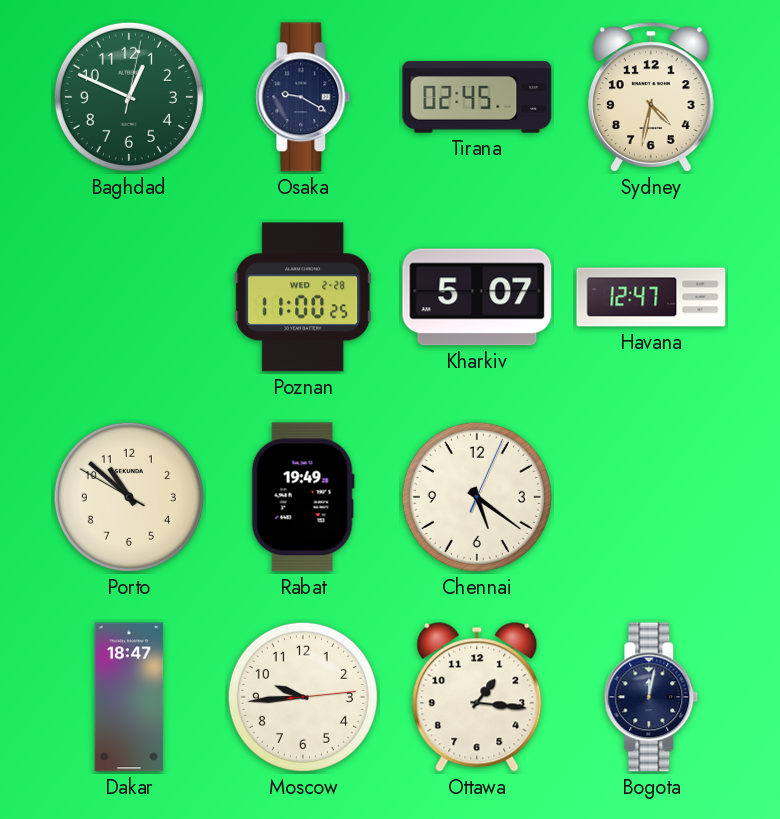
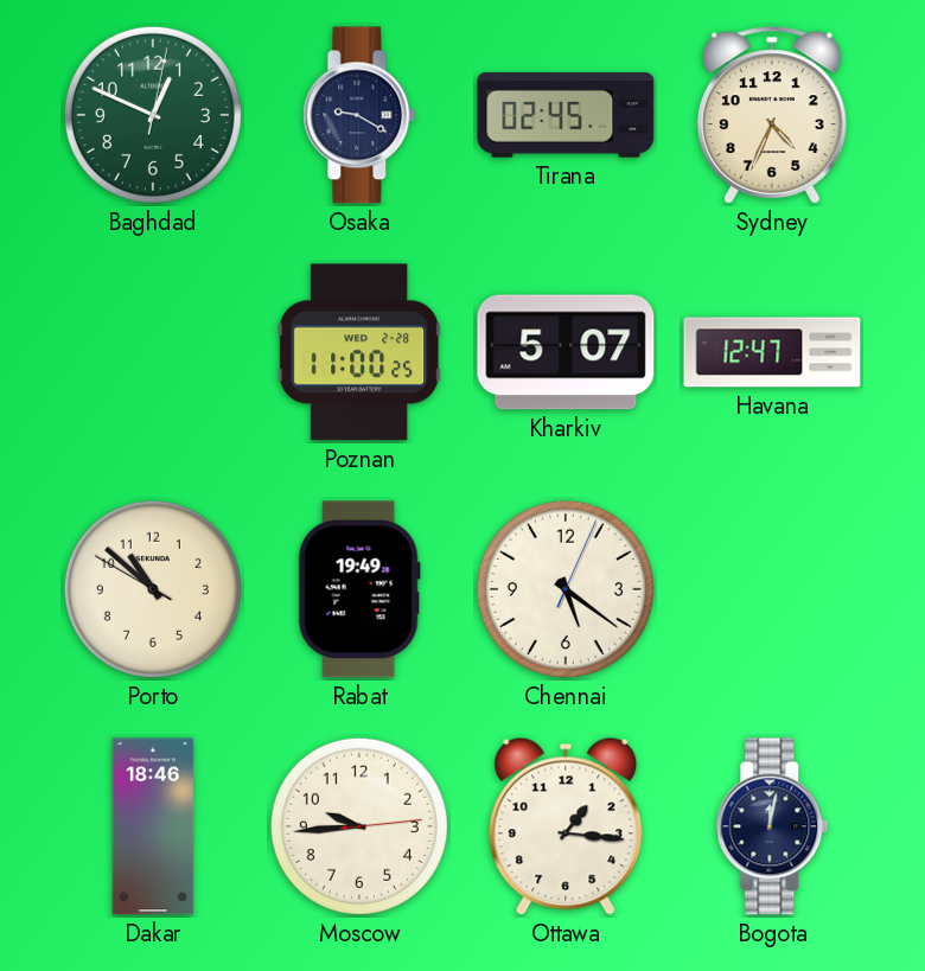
Sydney: 4:32 -> 4:34 (772, 115)
Dakar: 18:47 -> 18:46 (153, 826)
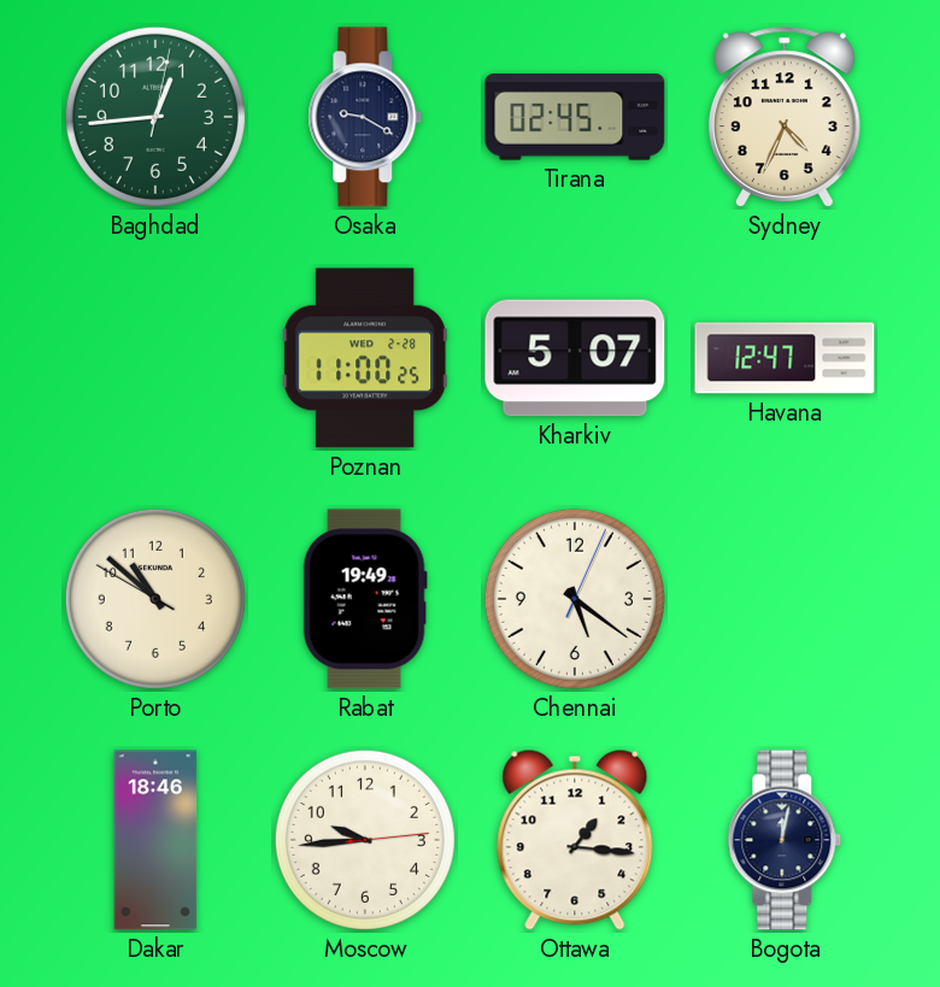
Baghdad: 12:49 -> 12:44 (155, 117)
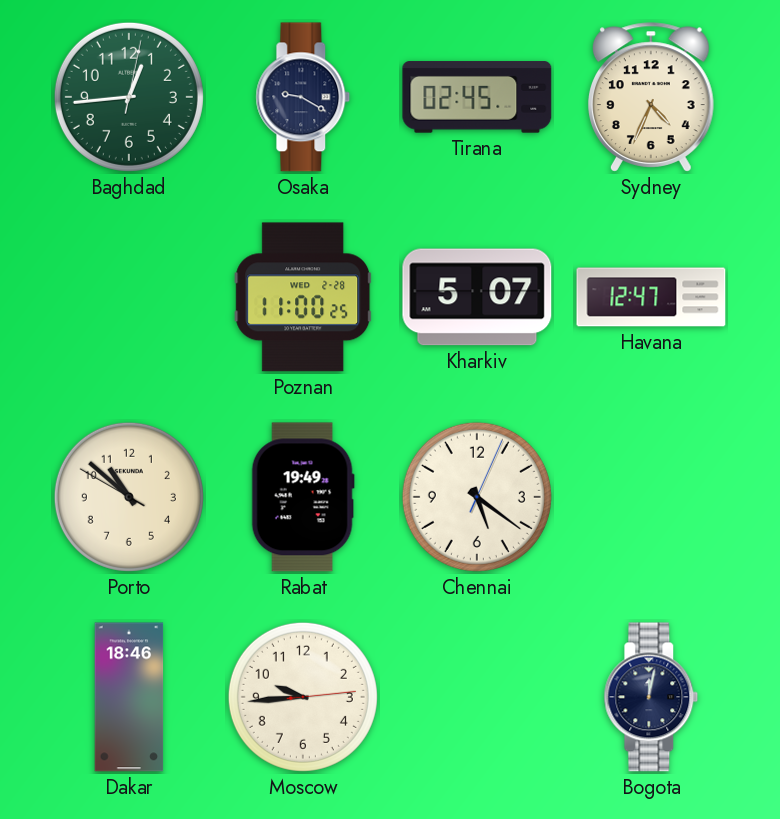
Ottawa: 1:16 -> none (575, 840)
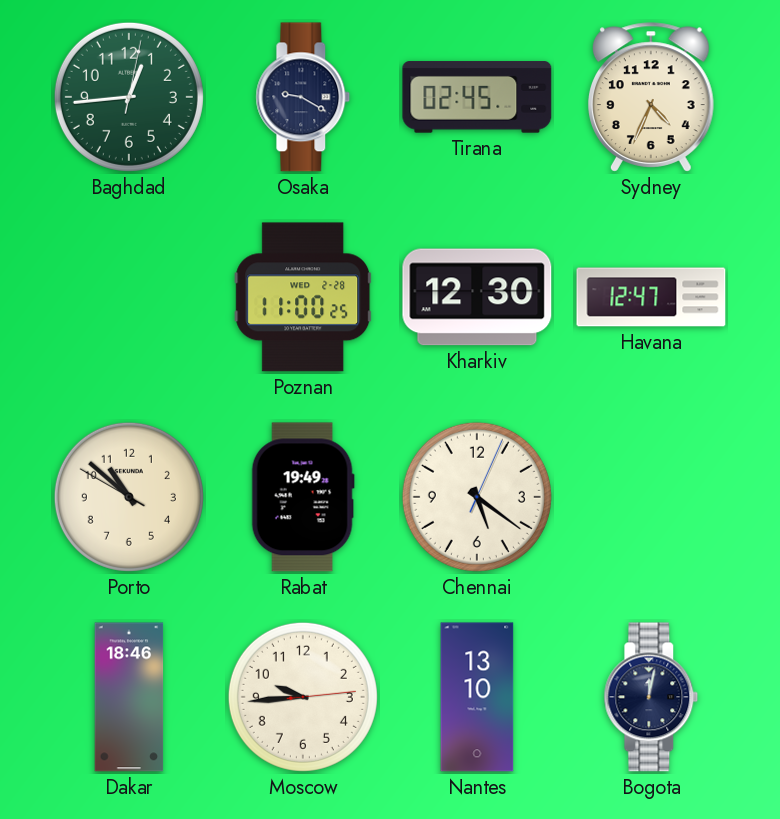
Kharkiv: 5:07 -> 12:30 (477, 297)
Nantes: none -> 13:10 (477, 697)
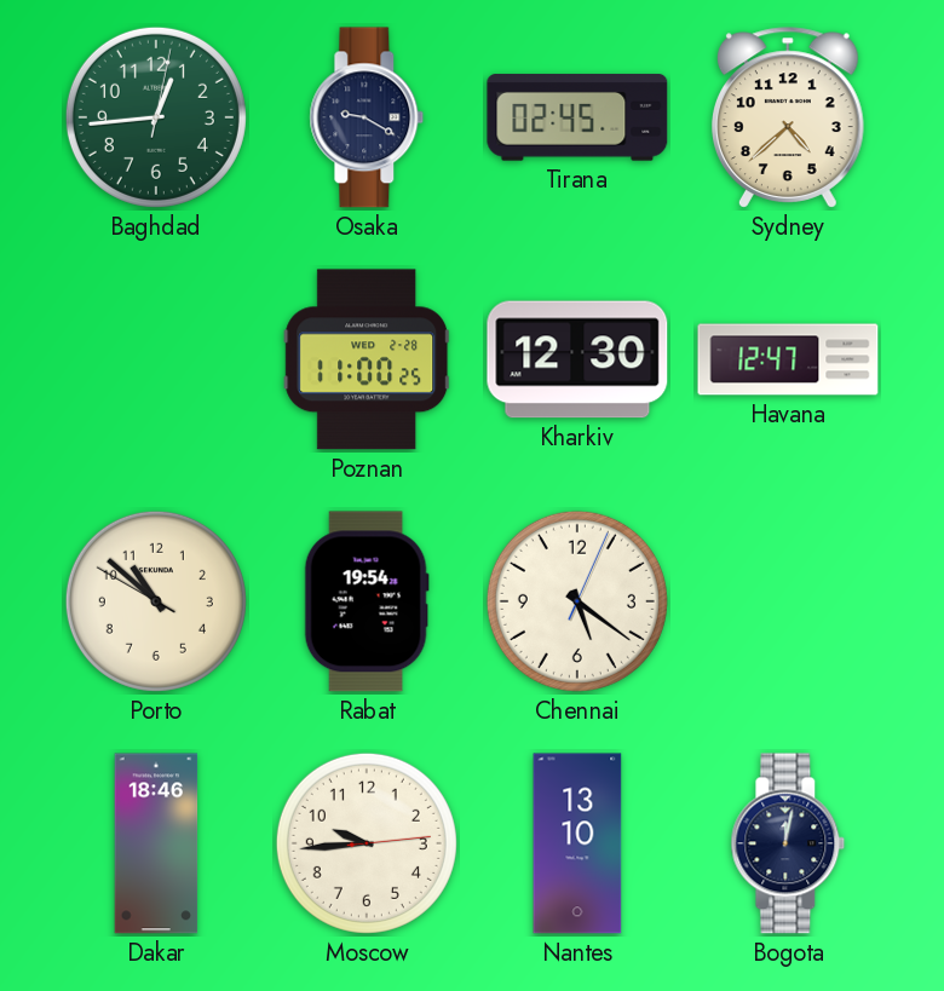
Sydney: 4:34 -> 4:38 (788, 117)
Rabat: 19:49 -> 19:54 (367, 601)
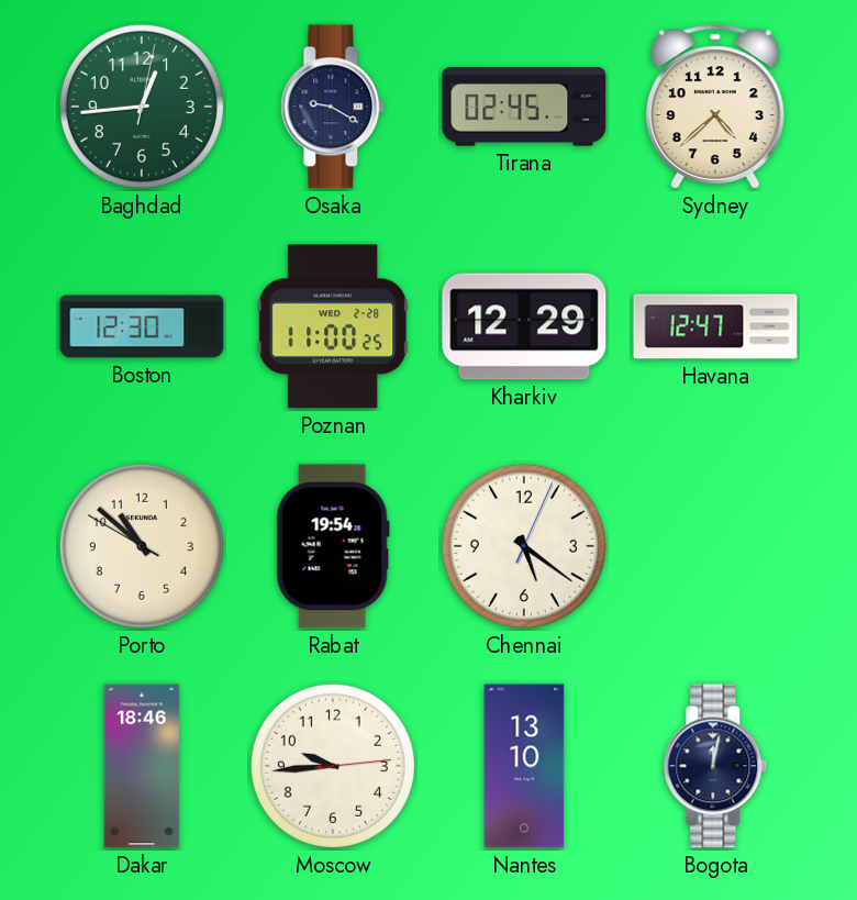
Boston: none -> 12:30 (142, 326)
Kharkiv: 12:30 -> 12:29 (524, 326)
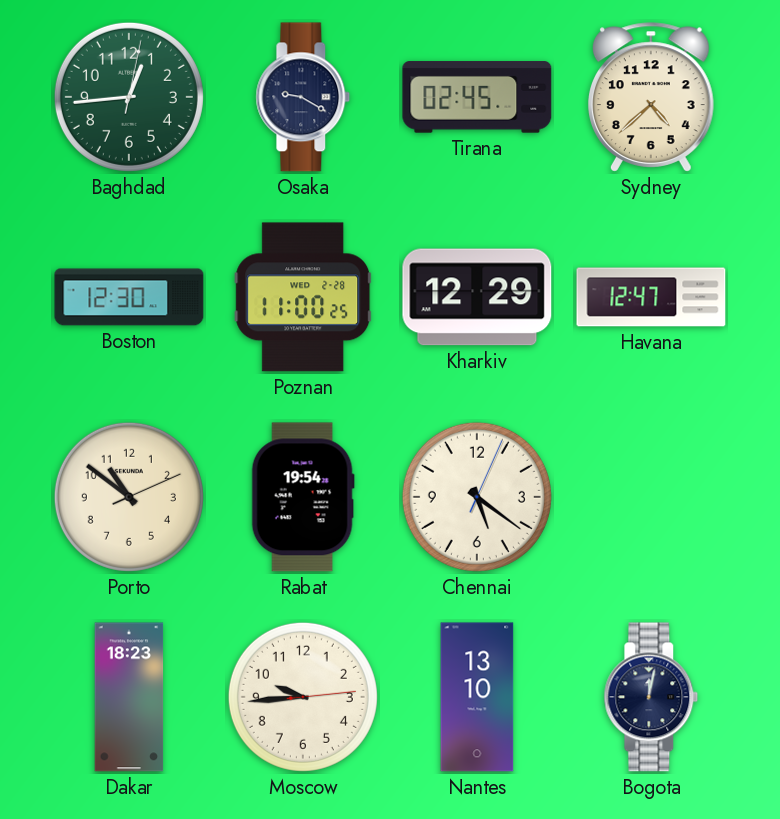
Porto: 10:51:50 -> 10:51:11 (129, 497)
Dakar: 18:46 -> 18:23 (129, 697)
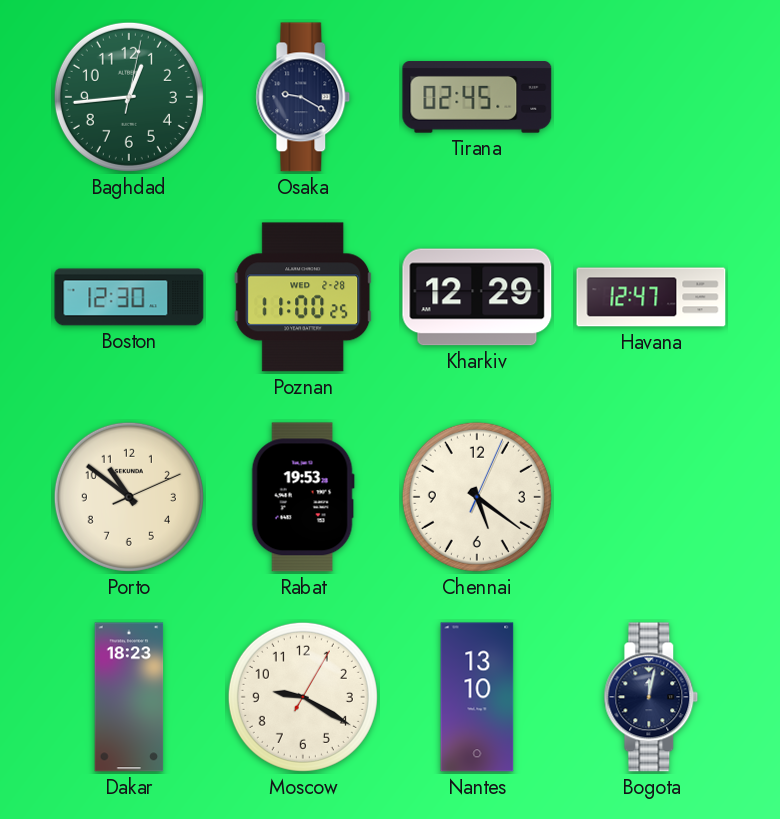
Sydney: 4:38 -> none (651, 97)
Rabat: 19:54 -> 19:53 (303, 497)
Moscow: 9:44 -> 9:20 (303, 697)
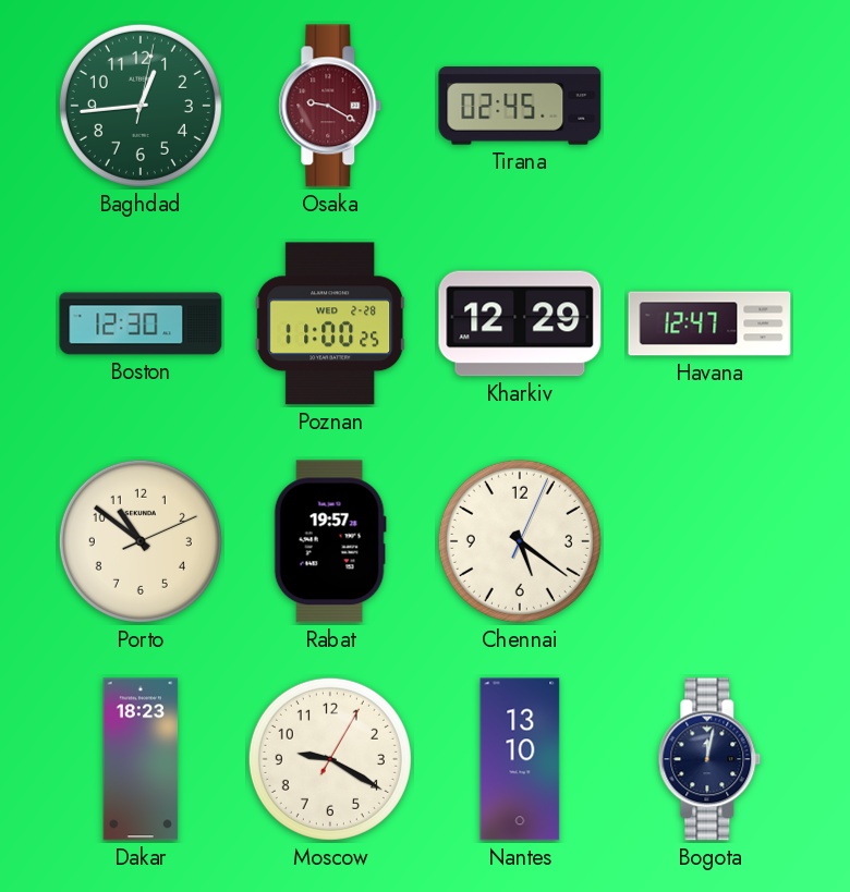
Osaka dial: navy -> burgundy (330, 106)
Rabat: 19:53 -> 19:57 (330, 541)
